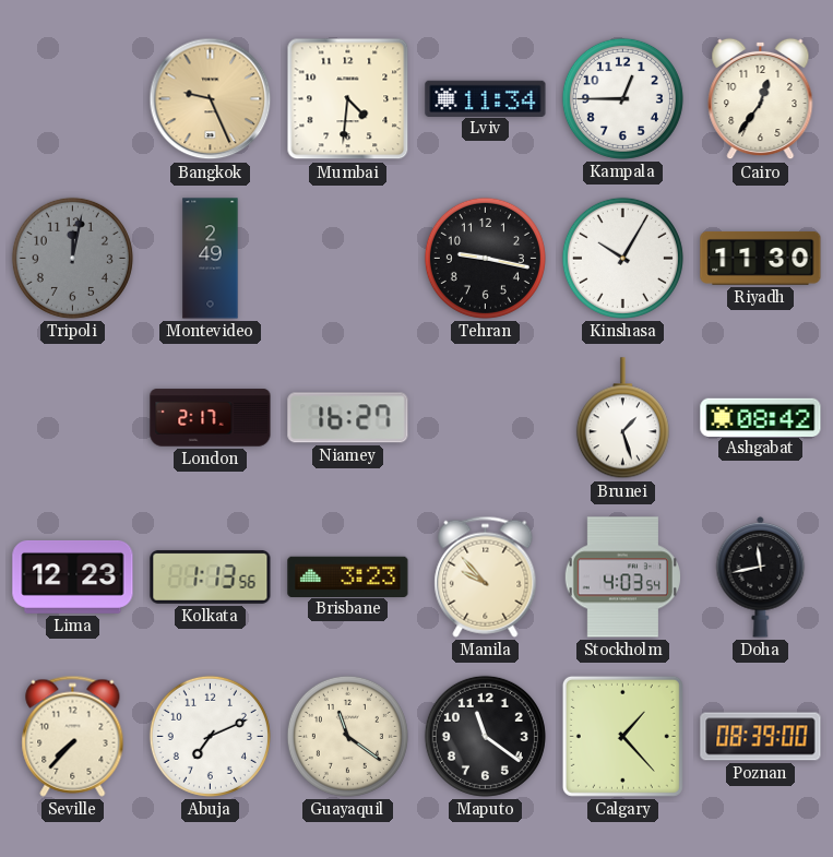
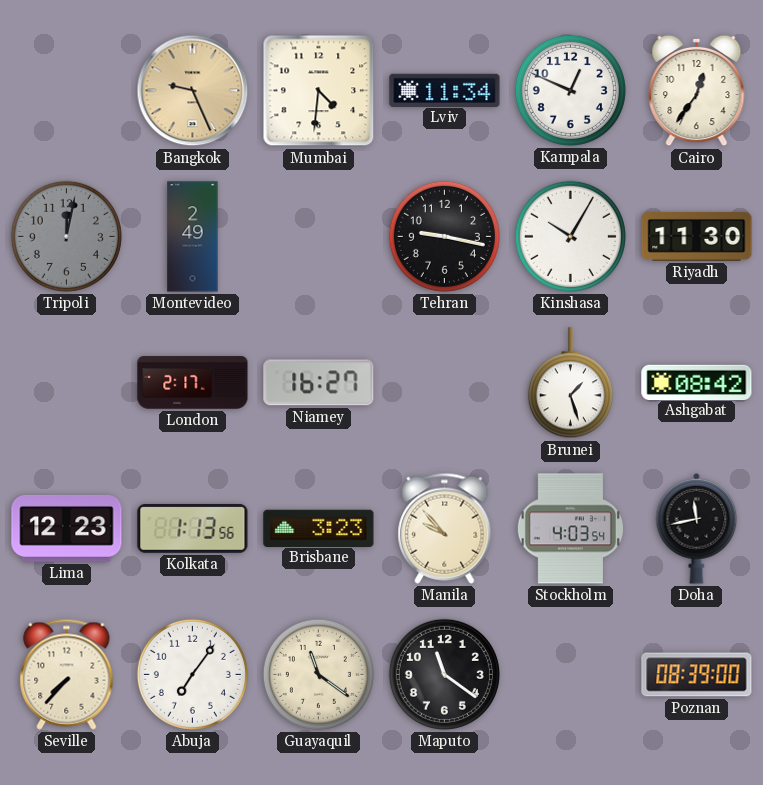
Kampala: 12:45 -> 12:49 (570, 90)
Abuja: 7:11 -> 7:06 (192, 674)
Calgary: 1:23 -> none (622, 736)
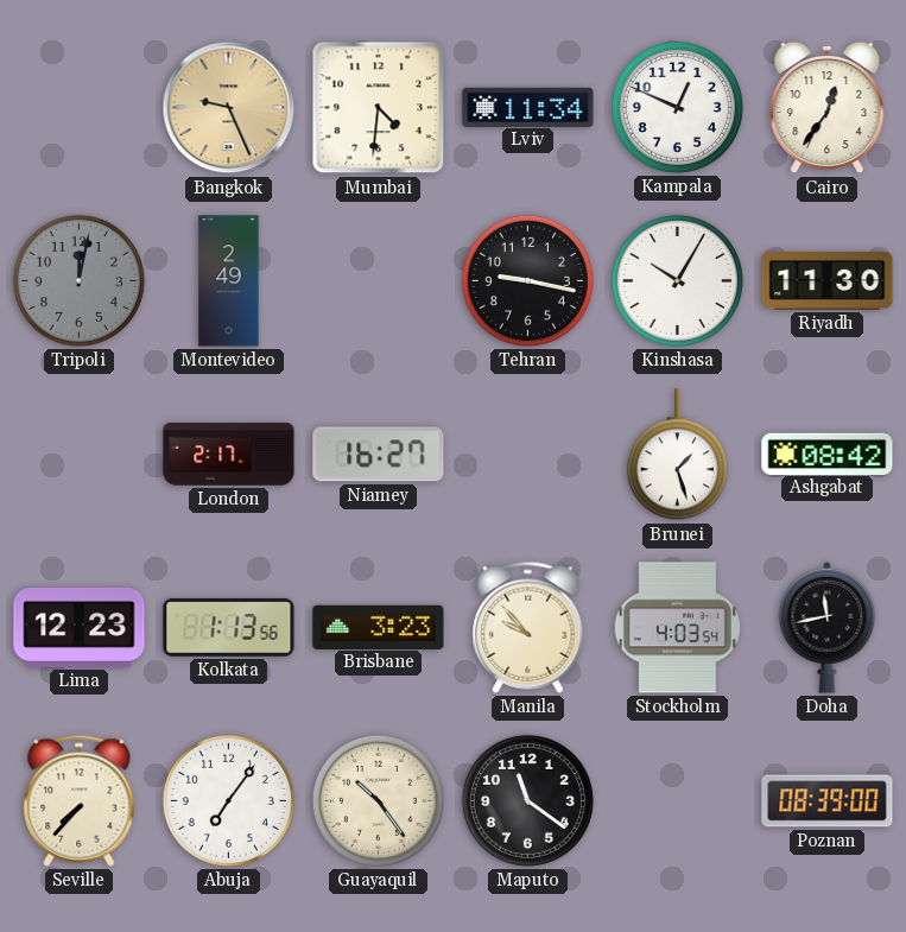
Guayaquil: 11:21 -> 10:24 (378, 800)
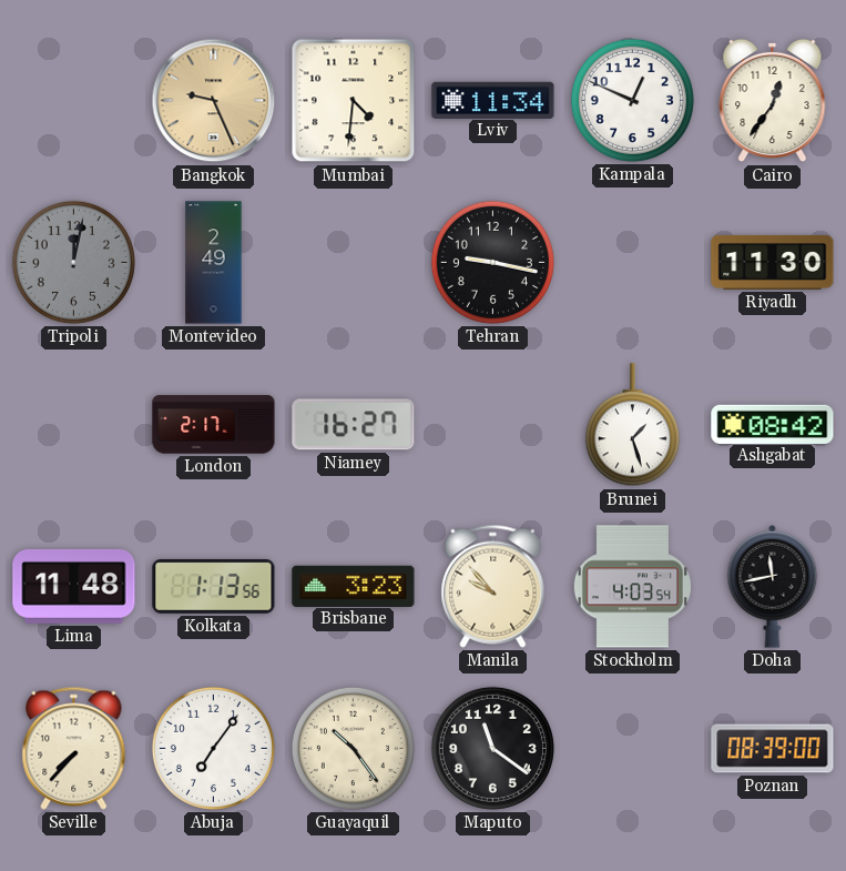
Kinshasa: 10:05 -> none (677, 280)
Lima: 12:23 -> 11:48 (74, 586)
